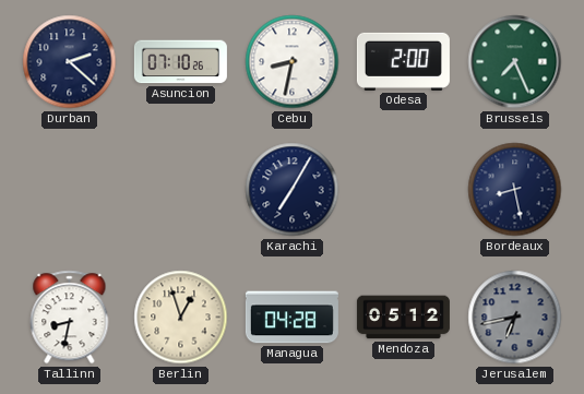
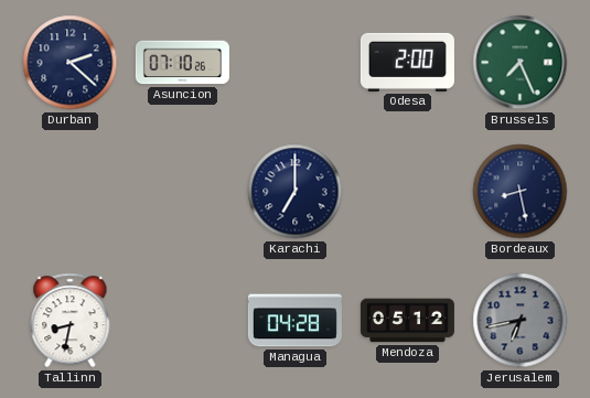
Cebu: 8:32 -> none (293, 62)
Karachi: 7:05 -> 7:00 (296, 192)
Berlin: 12:57 -> none (181, 318)
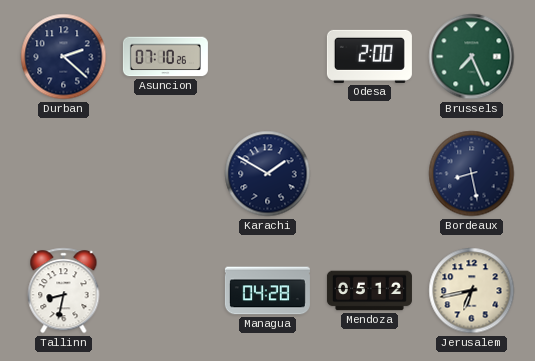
Karachi: 7:00 -> 1:50 (268, 174)
Jerusalem dial: grey -> cream (472, 291)
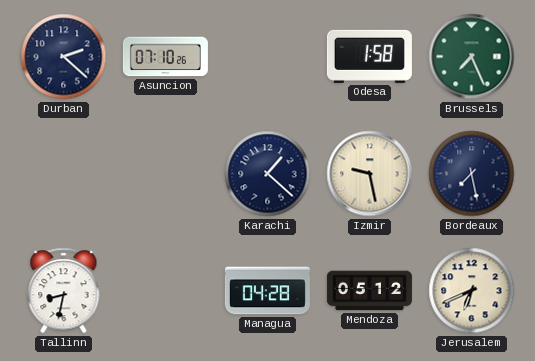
Odesa: 2:00 -> 1:58 (369, 56)
Karachi: 1:50 -> 1:22 (268, 174)
Izmir: none -> 9:28 (370, 174)
Bordeaux: 8:28 -> 7:28 (472, 174)
Jerusalem: 6:43 -> 6:41 (472, 291)
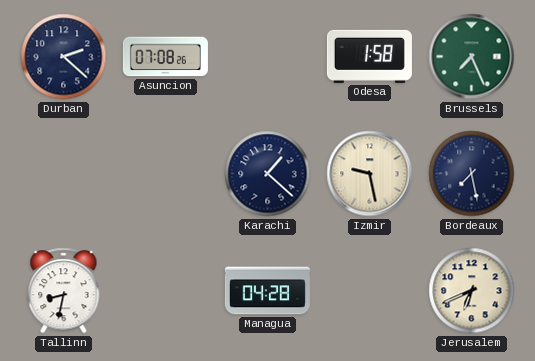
Asuncion: 07:10 -> 07:08 (165, 57)
Mendoza: 05:12 -> none (369, 291)
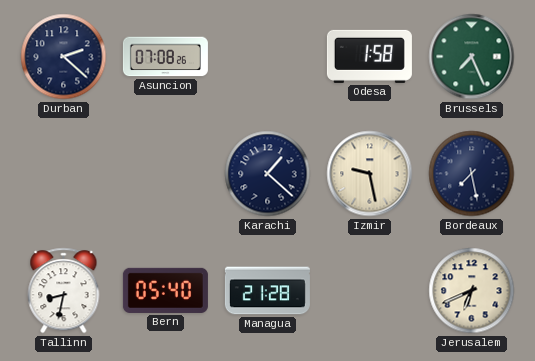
Bern: none -> 05:40 (165, 290)
Managua: 04:28 -> 21:28 (267, 291)
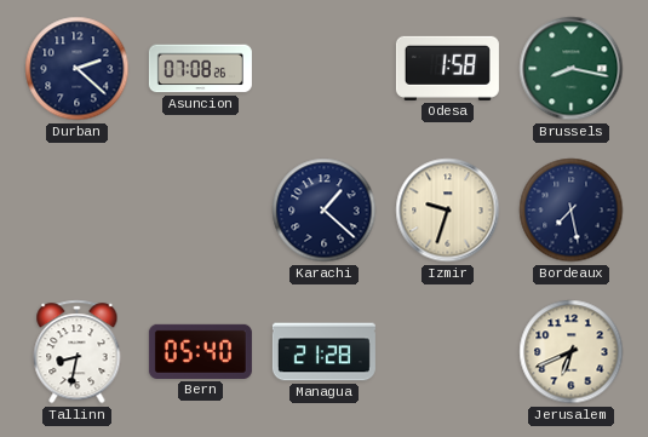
Brussels: 7:26 -> 8:17 (572, 69)
Izmir: 9:28 -> 9:33 (448, 211)
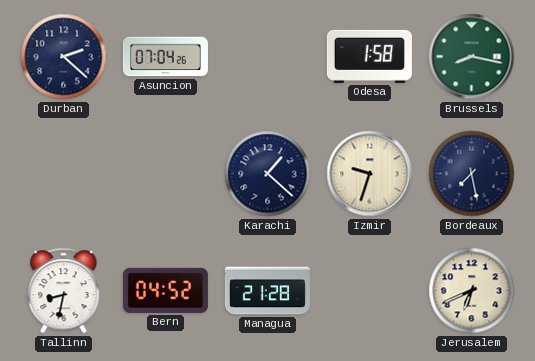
Asuncion: 07:08 -> 07:04 (165, 57)
Bern: 05:40 -> 04:52 (165, 290)
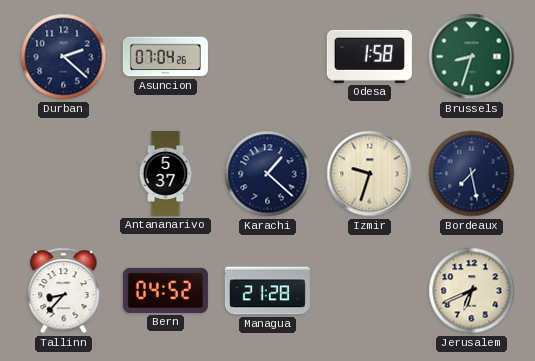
Brussels: 8:17 -> 8:33 (472, 57)
Antananarivo: none -> 5:37 (166, 173)
Tallinn: 8:32 -> 8:37 (64, 291)
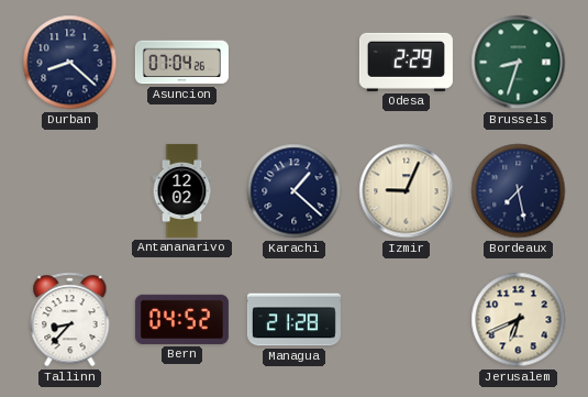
Durban: 2:22 -> 8:22 (70, 63)
Odesa: 1:58 -> 2:29 (406, 62)
Antananarivo: 5:37 -> 12:02 (182, 190)
Izmir: 9:33 -> 9:04 (407, 191)
